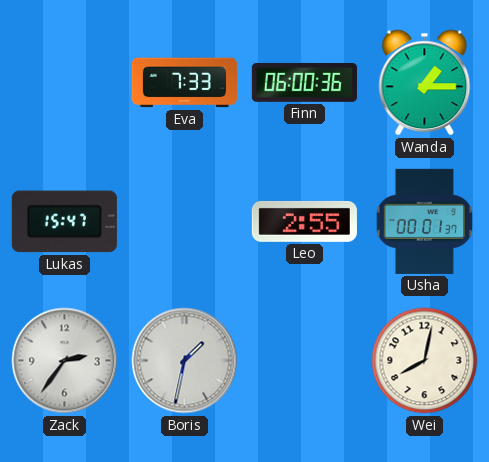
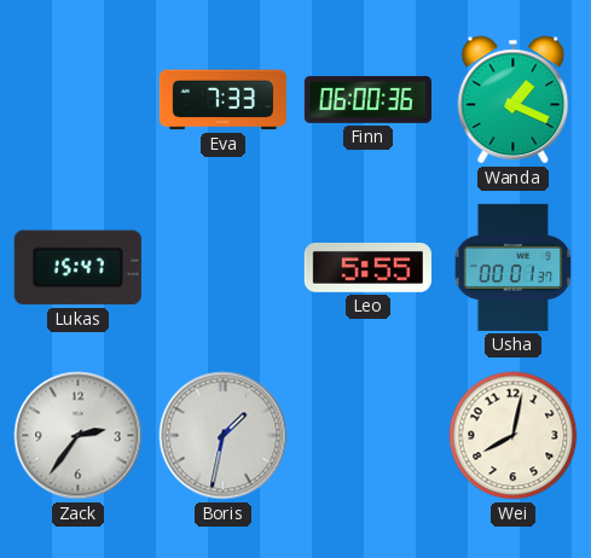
Wanda: 1:15 -> 1:19 (514, 100)
Leo: 2:55 -> 5:55 (367, 267)
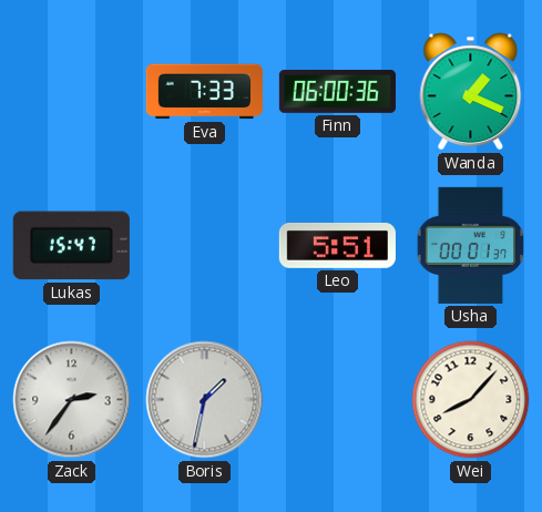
Leo: 5:55 -> 5:51 (337, 245)
Wei: 8:02 -> 8:07 (471, 400)
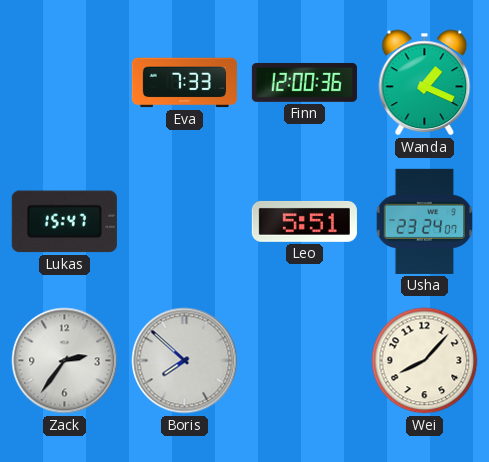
Finn: 06:00 -> 12:00 (304, 82)
Usha: 00:01 -> 23:24 (425, 221)
Boris: 1:32 -> 7:52 (185, 361)
